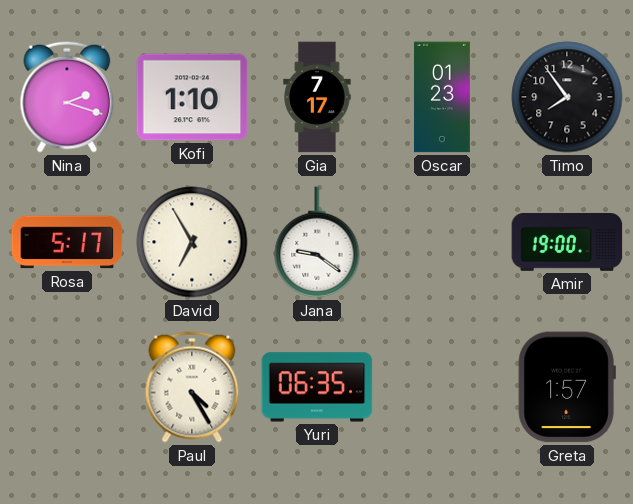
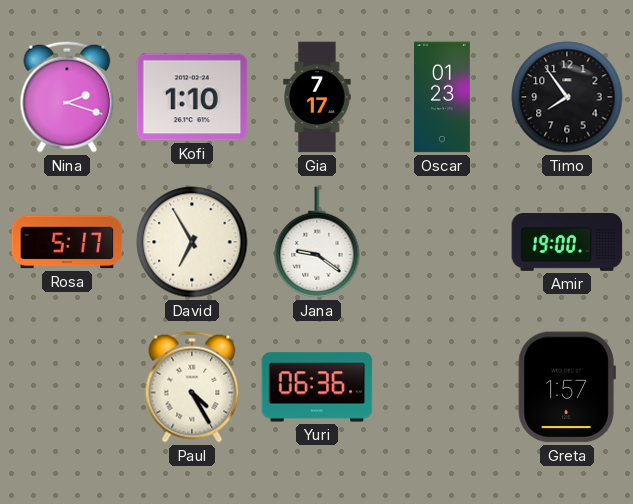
Yuri: 06:35 -> 06:36 (317, 387)
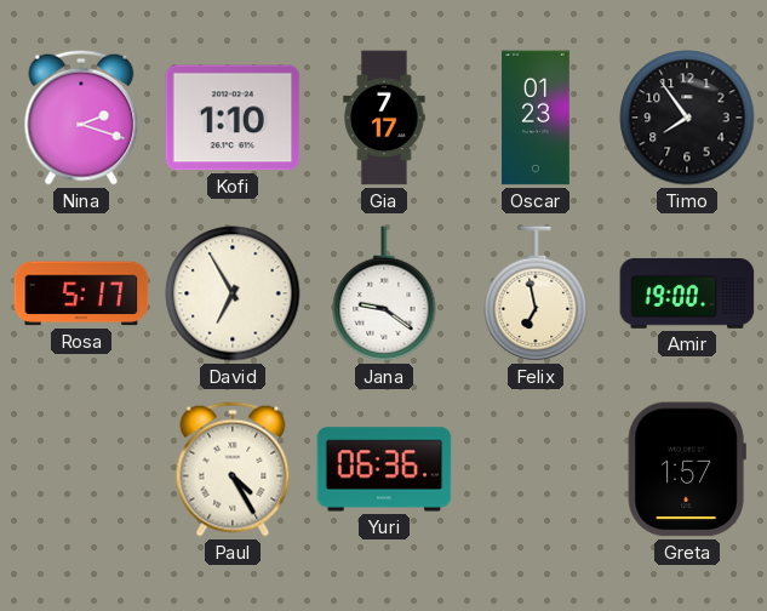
Felix: none -> 6:58 (536, 293)
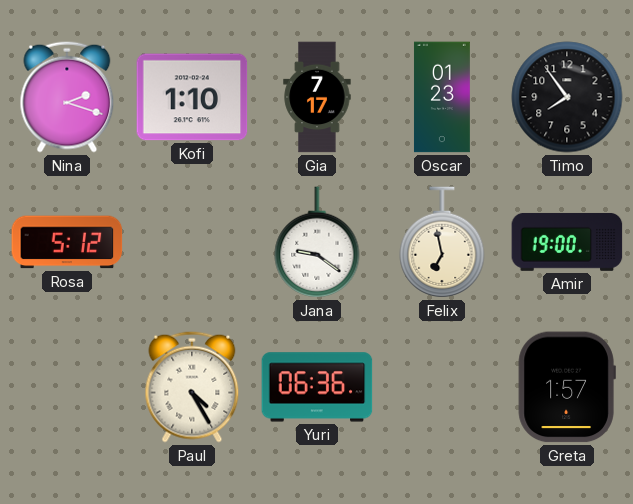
Rosa: 5:17 -> 5:12 (67, 242)
David: 6:55 -> none (233, 293)
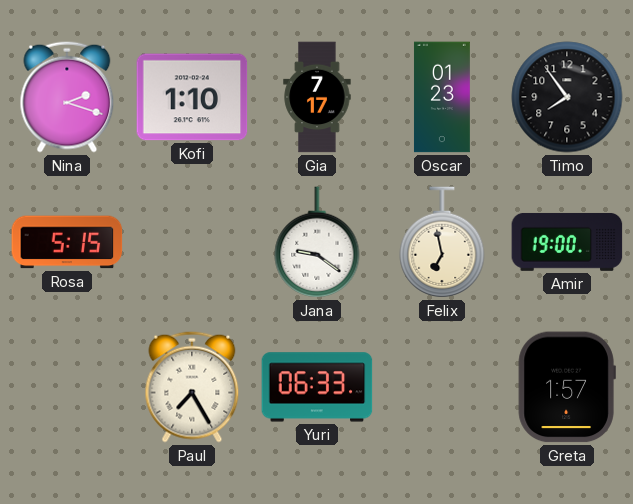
Rosa: 5:12 -> 5:15 (67, 242)
Paul: 4:25 -> 7:25 (192, 387)
Yuri: 06:36 -> 06:33 (317, 387)
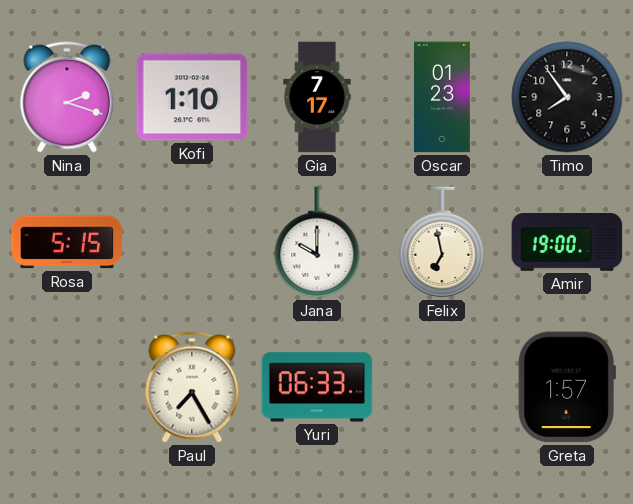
Jana: 9:21 -> 10:00 (317, 242)
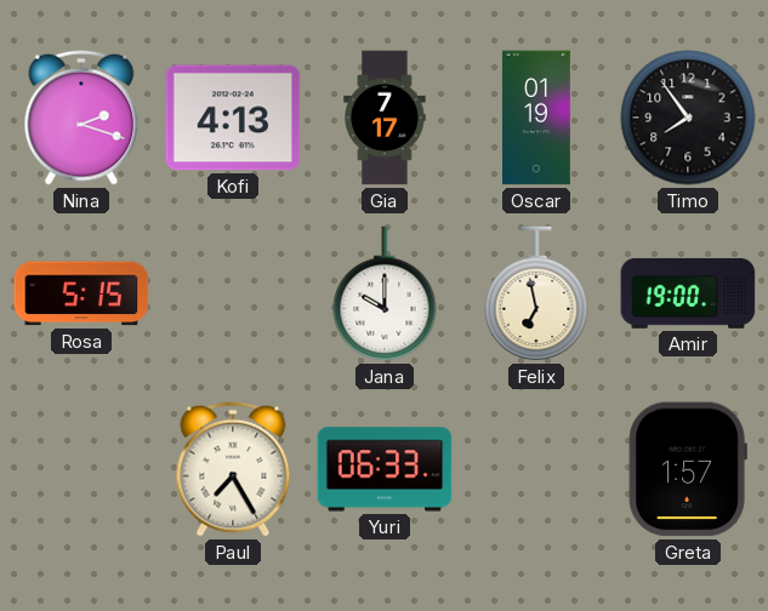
Kofi: 1:10 -> 4:13 (233, 118)
Oscar: 01:23 -> 01:19 (536, 118)
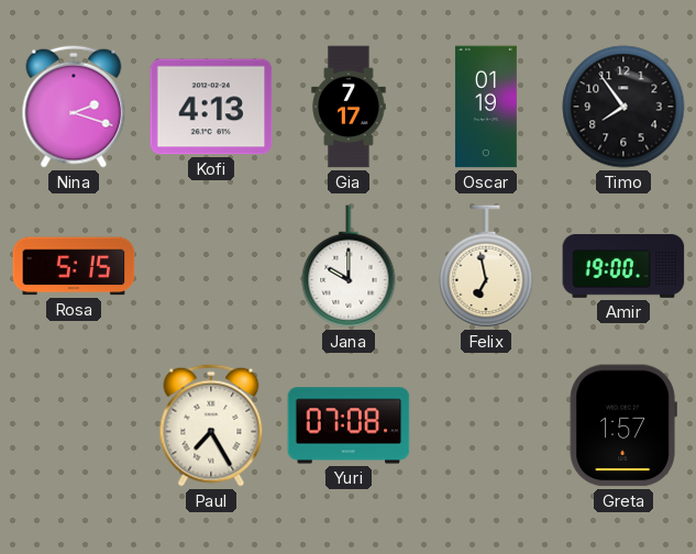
Yuri: 06:33 -> 07:08 (349, 425)
